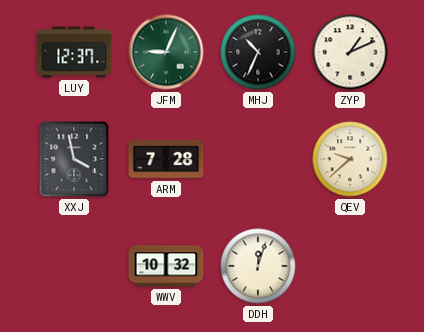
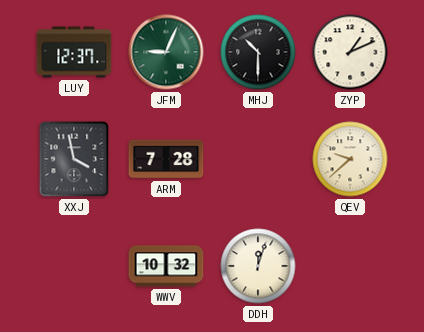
MHJ: 10:34 -> 10:30 (258, 52)
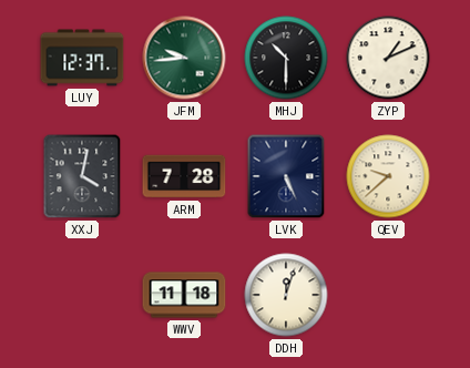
JFM: 9:04 -> 9:44 (184, 58)
XXJ: 3:58 -> 4:02 (82, 176)
LVK: none -> 5:26 (286, 176)
WWV: 10:32 -> 11:18 (184, 295)
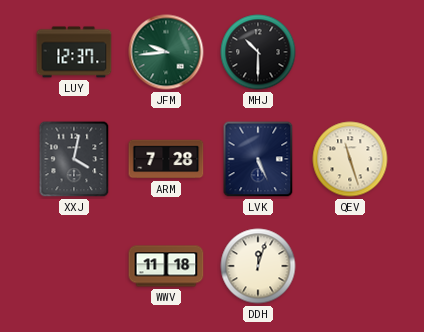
ZYP: 1:11 -> none (388, 58)
QEV: 9:38 -> 11:27 (350, 159)
